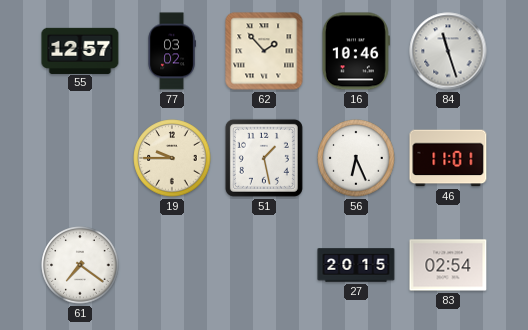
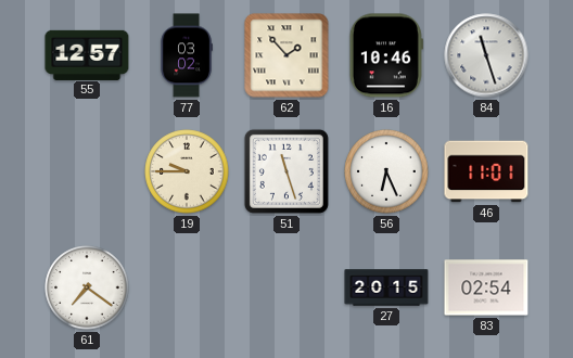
51: 1:28 -> 11:27 (286, 171)
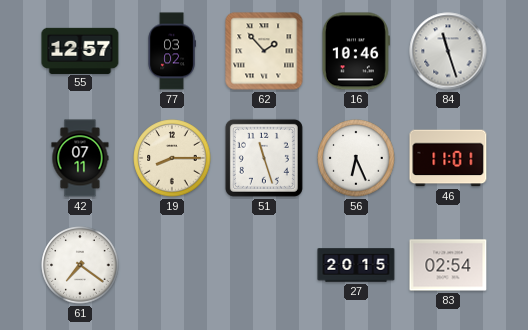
42: none -> 07:11 (80, 158)
19: 9:45 -> 8:15 (172, 158)
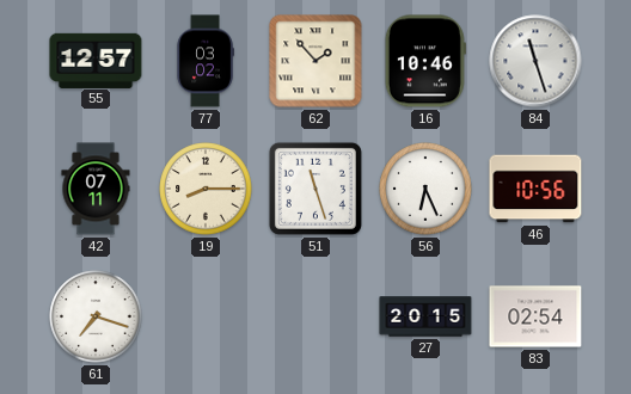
46: 11:01 -> 10:56 (535, 189)
61: 7:21 -> 7:18 (96, 316)
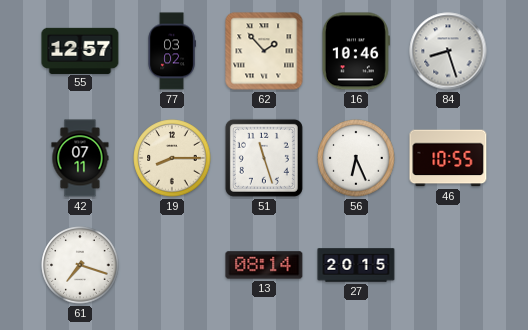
84: 11:27 -> 8:27 (448, 51)
46: 10:56 -> 10:55 (448, 158)
13: none -> 08:14 (264, 265)
83: 02:54 -> none (535, 316)
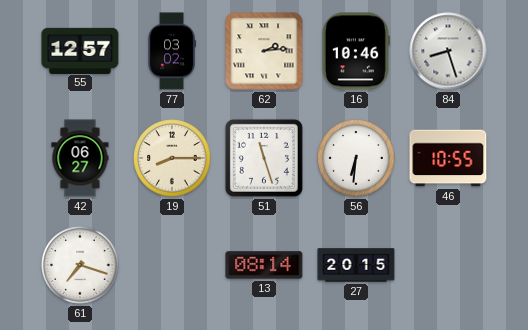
62: 1:53 -> 2:14 (264, 51)
42: 07:11 -> 06:27 (80, 158)
56: 6:26 -> 6:31 (356, 158)
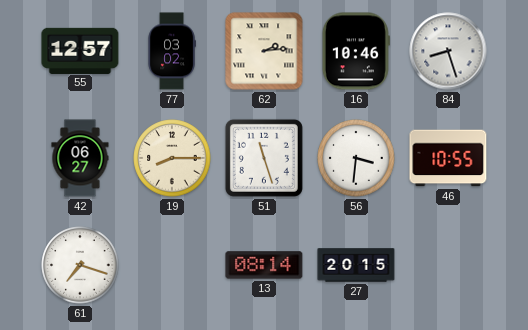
56: 6:31 -> 3:31 (356, 158)
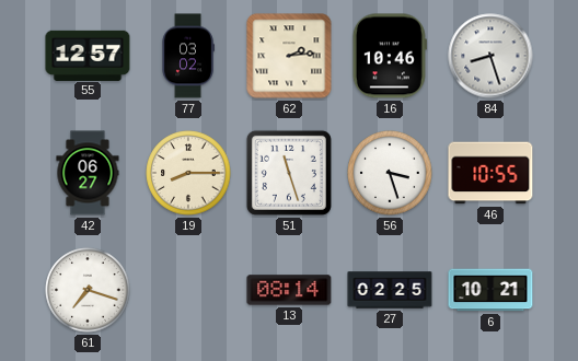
56: 3:31 -> 3:27 (390, 173)
27: 20:15 -> 02:25 (390, 290)
6: none -> 10:21 (490, 290)
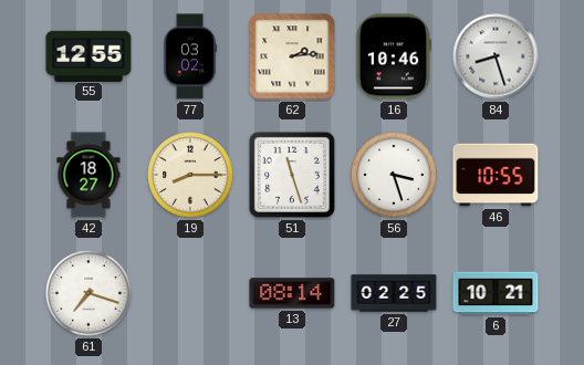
55: 12:57 -> 12:55 (88, 55)
42: 06:27 -> 18:27 (88, 175)
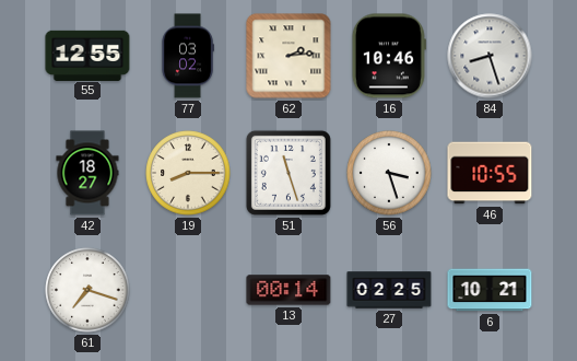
13: 08:14 -> 00:14 (288, 290)
